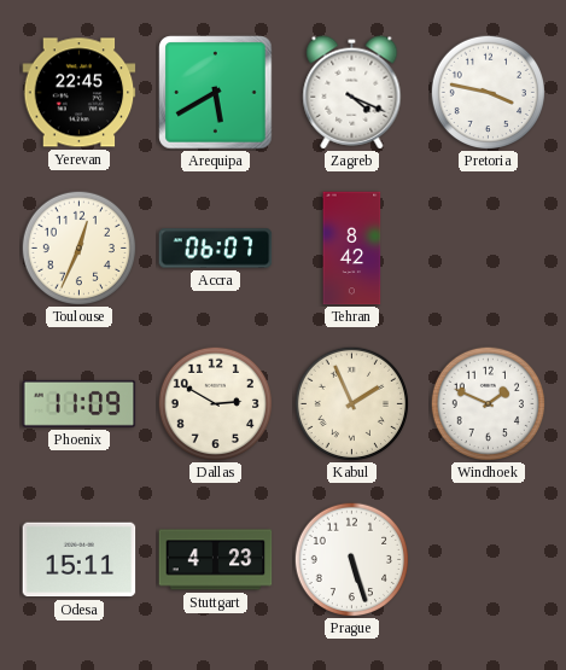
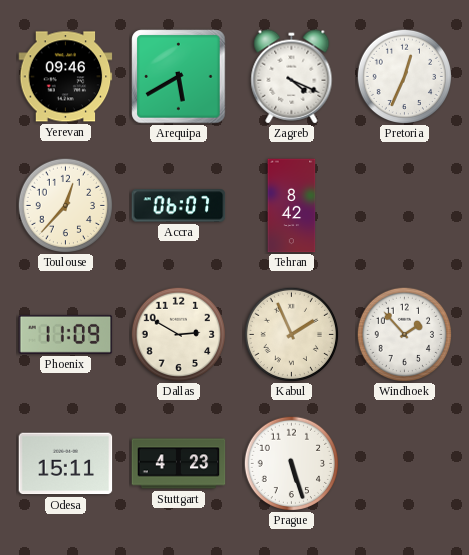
Yerevan: 22:45 -> 09:46 (66, 77)
Pretoria: 3:47 -> 12:34 (404, 76)
Toulouse: 12:34 -> 12:37 (65, 205)
Windhoek: 1:49 -> 1:53 (404, 334)
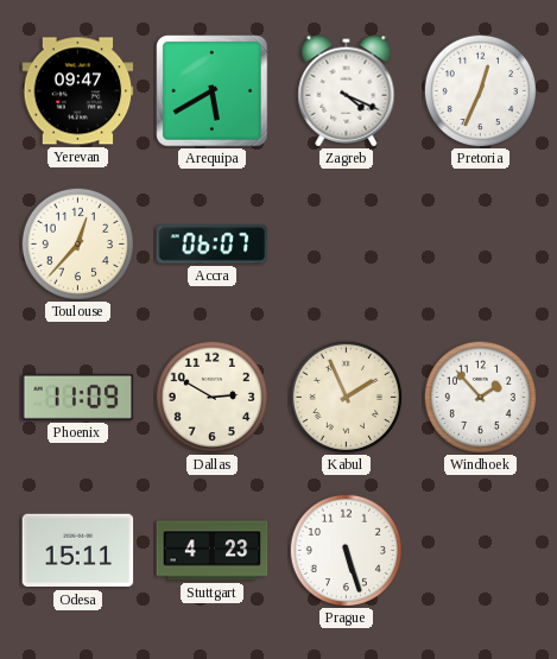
Yerevan: 09:46 -> 09:47 (78, 91)
Tehran: 8:42 -> none (292, 206)
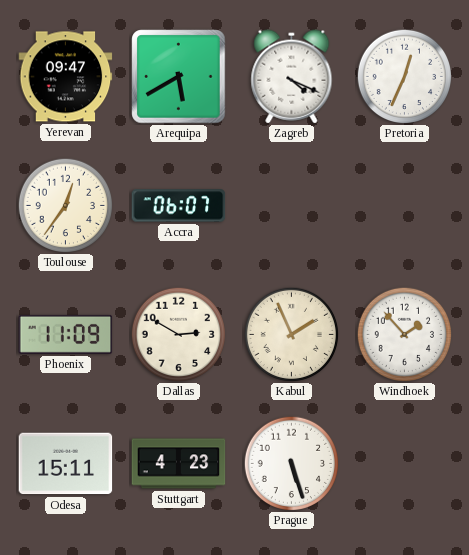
Toulouse: 12:37 -> 12:36 (65, 205)
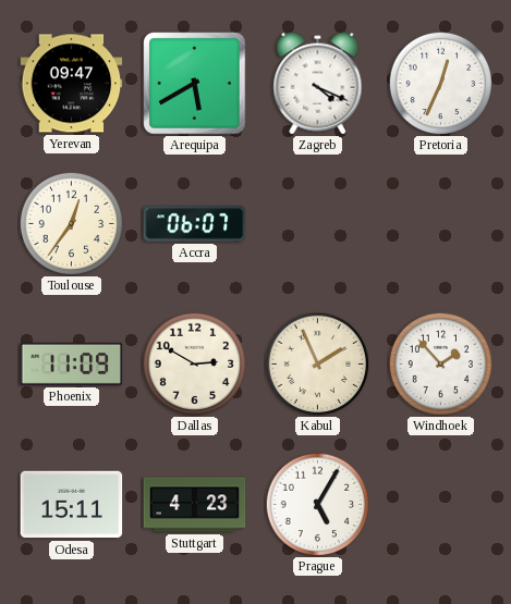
Prague: 5:27 -> 5:05 (317, 504)
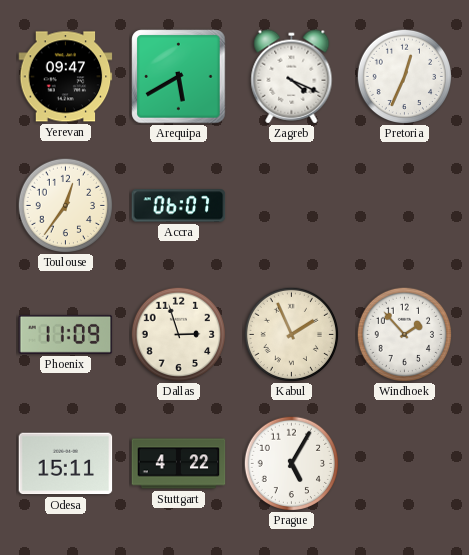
Dallas: 2:50 -> 2:57 (178, 334)
Stuttgart: 4:23 -> 4:22 (179, 464)
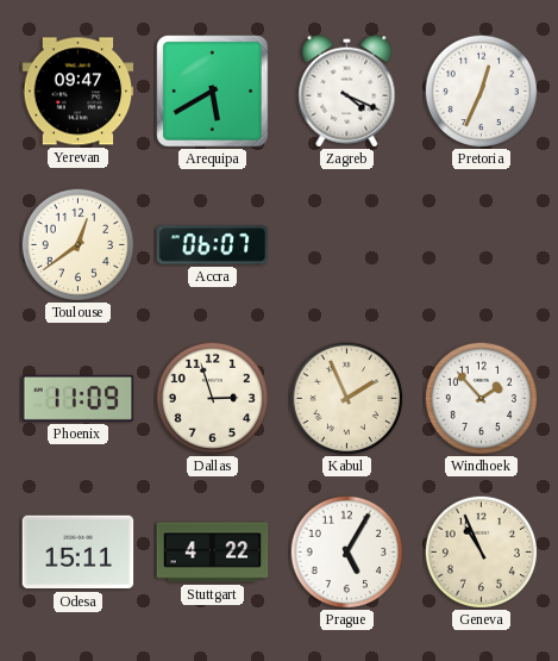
Toulouse: 12:36 -> 12:39 (77, 244)
Geneva: none -> 10:56 (481, 551)
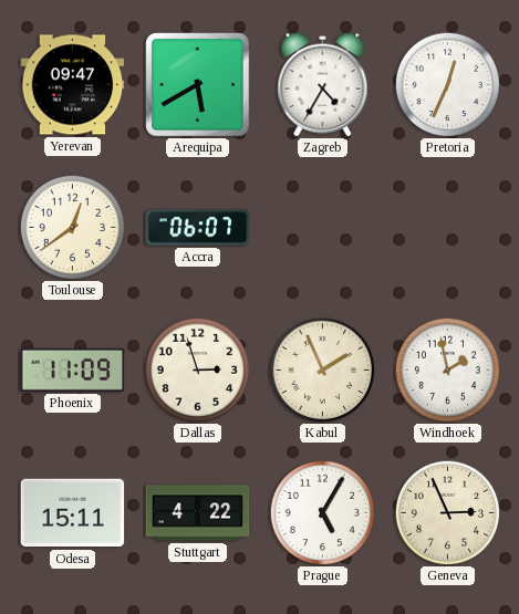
Zagreb: 4:19 -> 4:35 (323, 85)
Windhoek: 1:53 -> 1:58 (447, 370)
Geneva: 10:56 -> 2:56 (447, 512)
